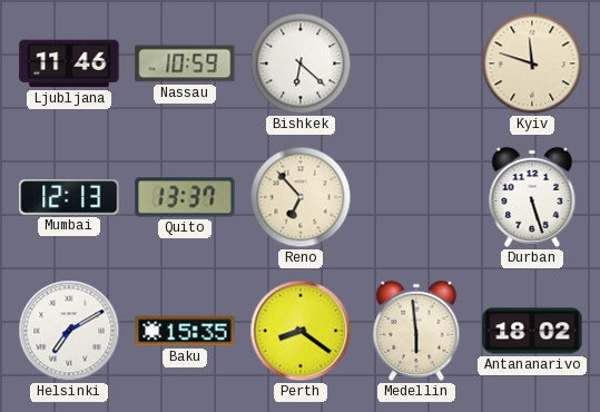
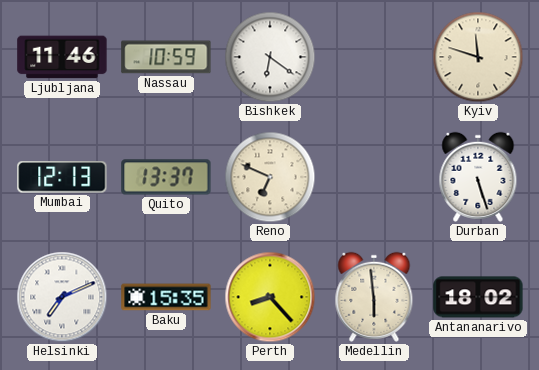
Bishkek: 6:22 -> 6:21 (270, 57)
Reno: 6:53 -> 6:49 (270, 177)
Helsinki: 7:10 -> 7:11 (62, 297)
Perth: 8:21 -> 8:23 (270, 297)
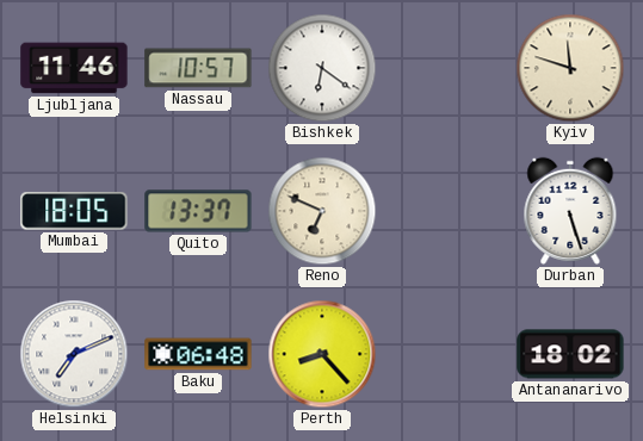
Nassau: 10:59 -> 10:57 (198, 68)
Mumbai: 12:13 -> 18:05 (74, 211)
Baku: 15:35 -> 06:48 (198, 354)
Medellin: 5:59 -> none (374, 297)
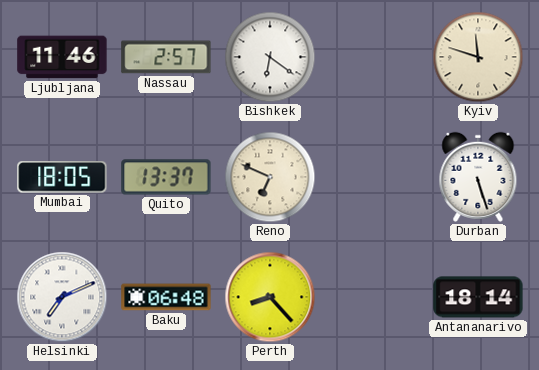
Nassau: 10:57 -> 2:57 (166, 57)
Antananarivo: 18:02 -> 18:14 (478, 297)
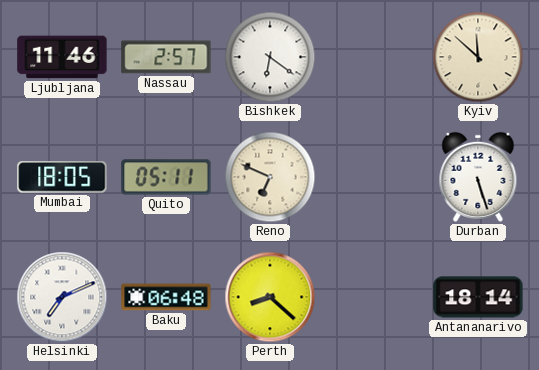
Kyiv: 11:48 -> 11:52 (478, 57)
Quito: 13:37 -> 05:11 (166, 177)
Perth: 8:23 -> 8:22 (270, 297)
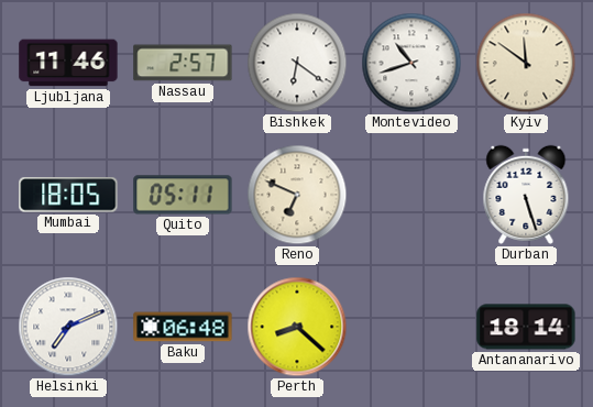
Montevideo: none -> 10:42 (411, 63)
Kyiv: 11:52 -> 11:51 (526, 63)
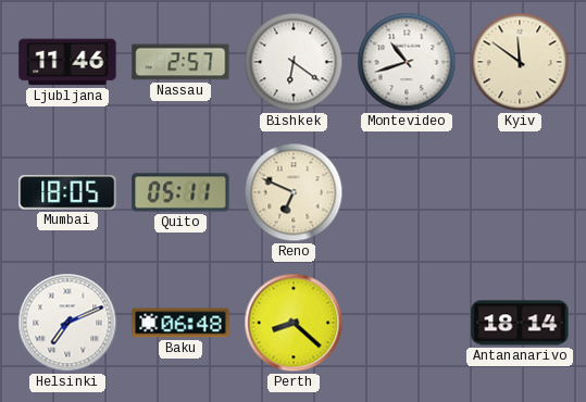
Durban: 5:27 -> none (526, 195)
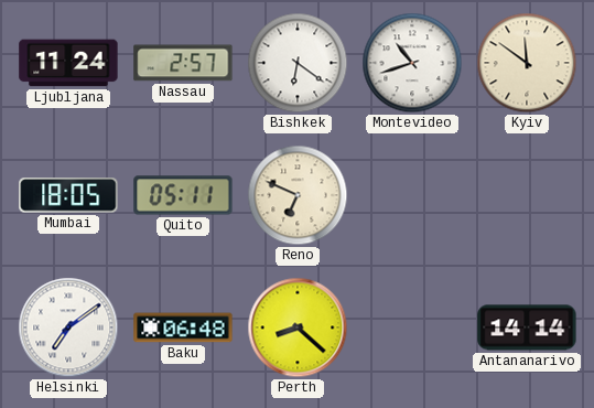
Ljubljana: 11:46 -> 11:24 (68, 63)
Helsinki: 7:11 -> 7:09 (68, 328)
Antananarivo: 18:14 -> 14:14 (527, 328)
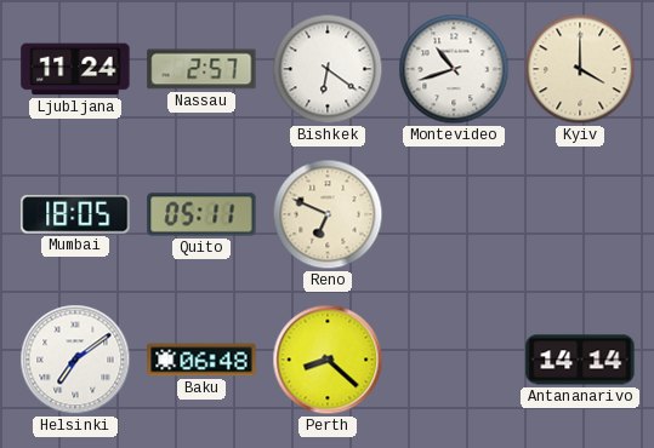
Kyiv: 11:51 -> 4:00 (580, 69)
